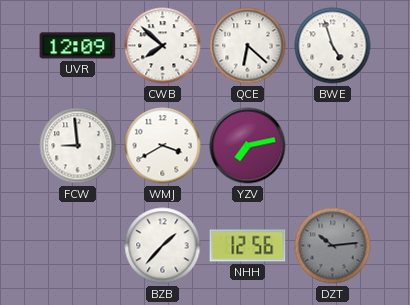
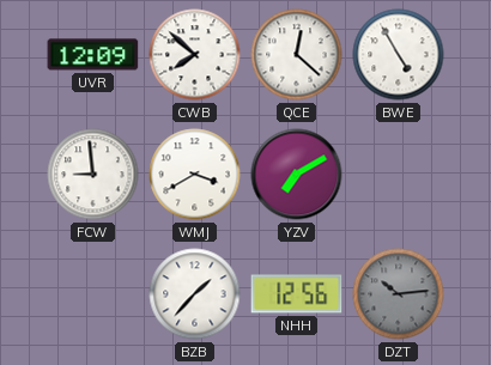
QCE: 6:22 -> 12:22 (297, 55)
BWE: 4:57 -> 4:55 (399, 55)
YZV: 7:13 -> 7:10 (297, 175)
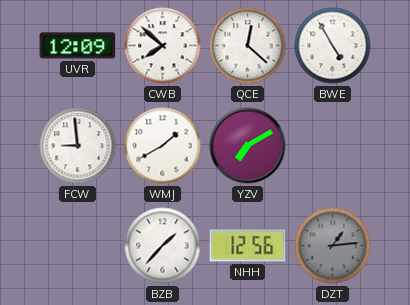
WMJ: 3:40 -> 1:40 (163, 146)
DZT: 10:14 -> 1:14 (333, 246)
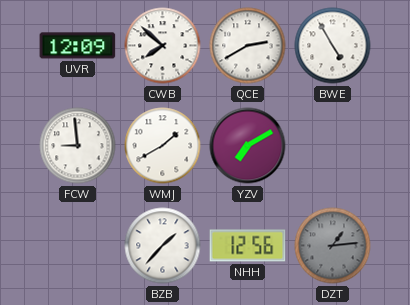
QCE: 12:22 -> 2:40 (248, 46)
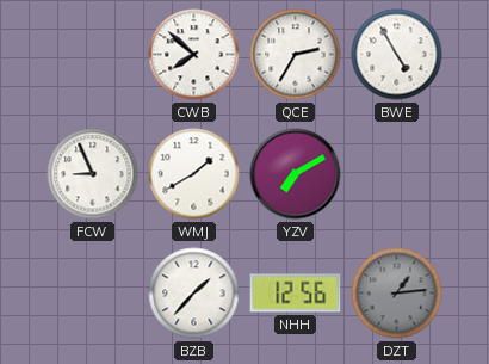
UVR: 12:09 -> none (78, 46)
QCE: 2:40 -> 2:35 (296, 55)
FCW: 8:59 -> 8:56 (93, 174)
